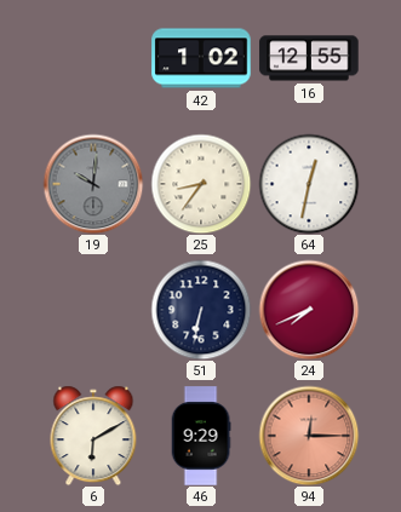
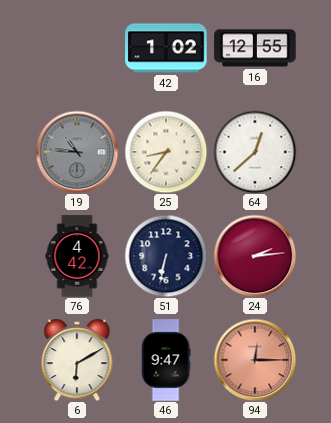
19: 10:01 -> 10:46 (77, 152)
64: 12:32 -> 12:38 (255, 152)
76: none -> 4:42 (77, 256)
24: 7:41 -> 2:14 (255, 256)
46: 9:29 -> 9:47 (166, 360)
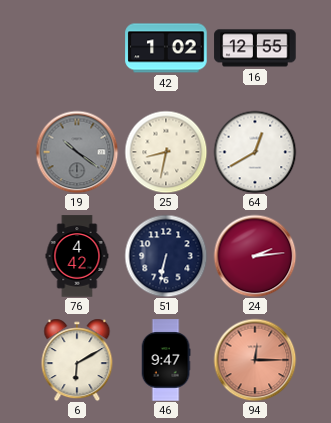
19: 10:46 -> 10:21 (77, 152)
25: 8:36 -> 8:32 (166, 152)
64: 12:38 -> 12:40 (255, 152)
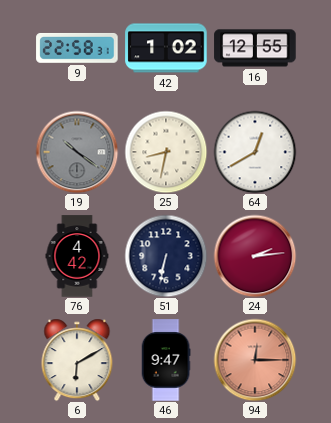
9: none -> 22:58 (77, 48)
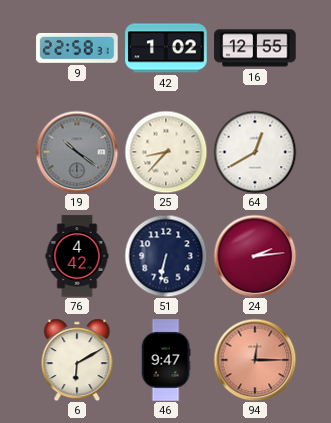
25: 8:32 -> 8:37 (166, 152)
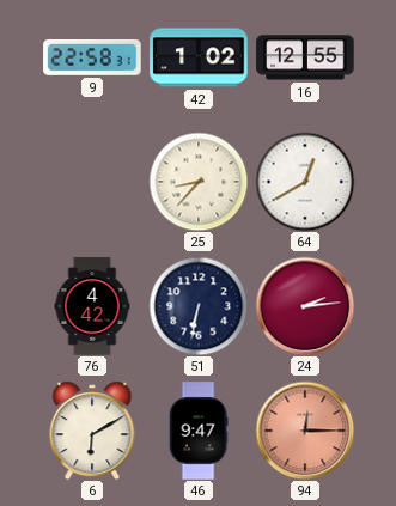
19: 10:21 -> none (77, 152)
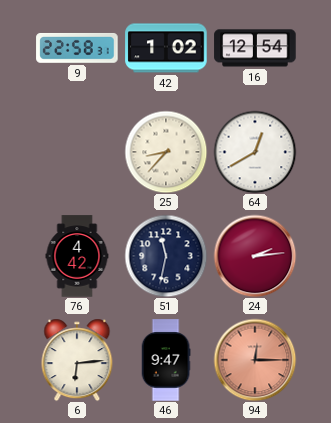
16: 12:55 -> 12:54 (255, 48)
51: 6:32 -> 11:32 (166, 256)
6: 6:10 -> 6:14 (77, 360)
